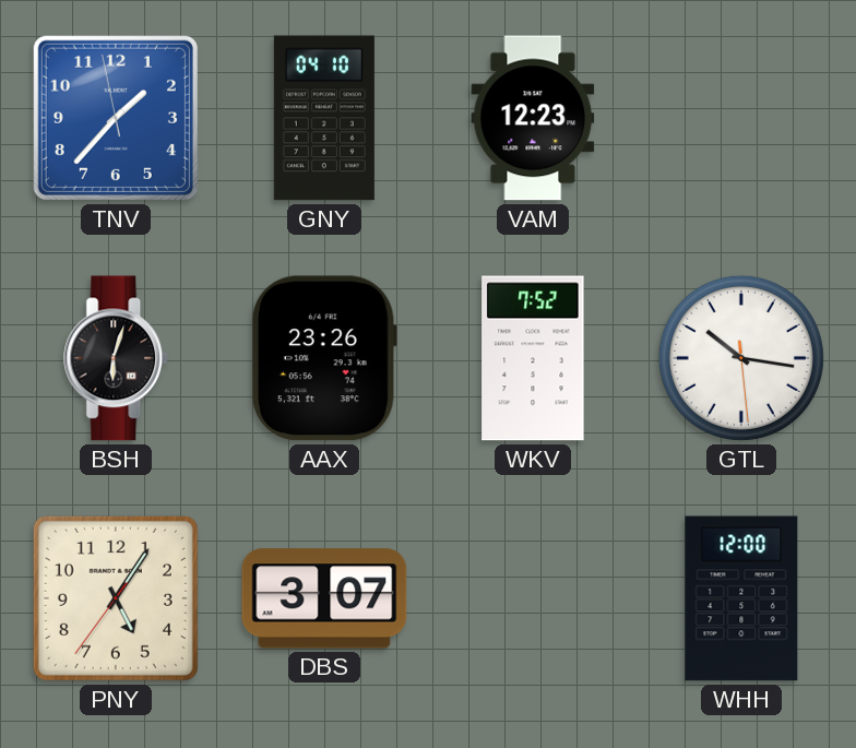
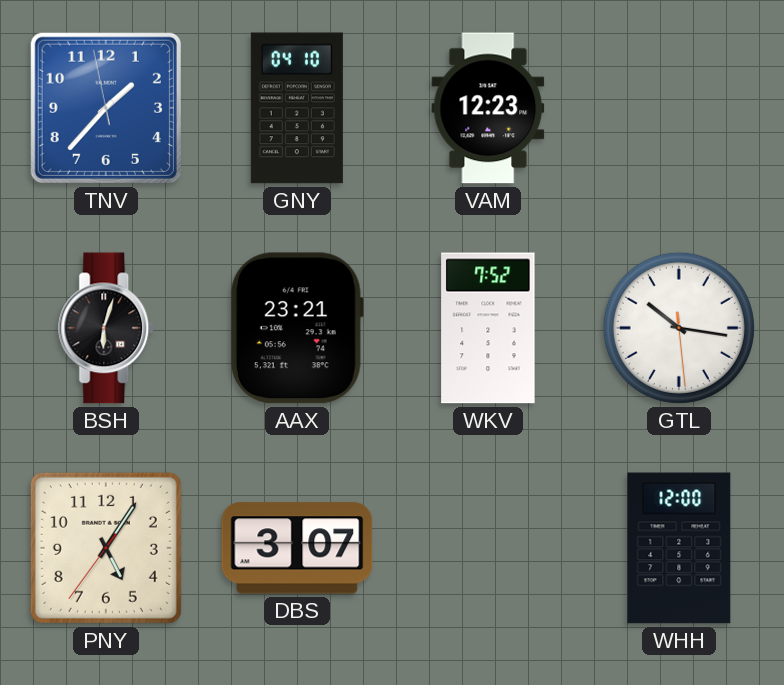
AAX: 23:26 -> 23:21 (297, 328)
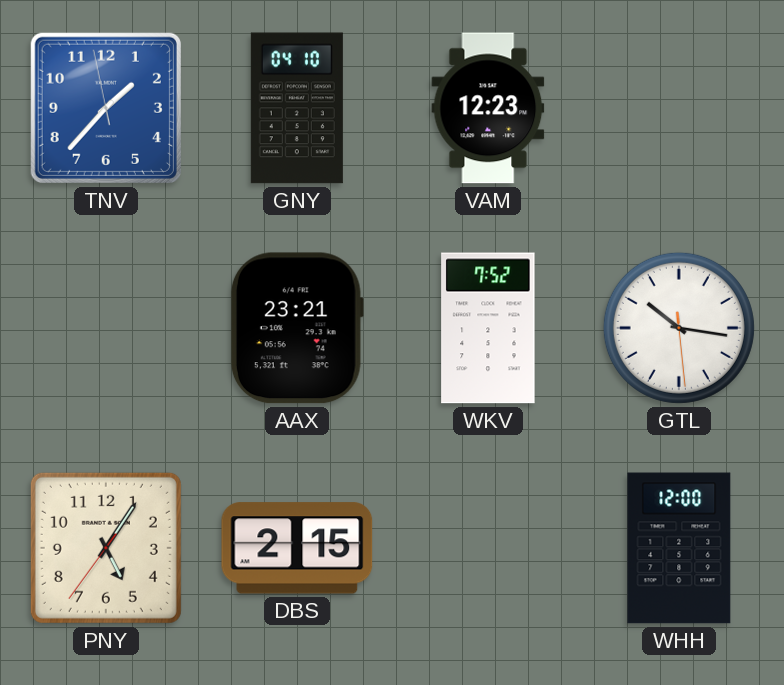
BSH: 6:03 -> none (107, 328)
DBS: 3:07 -> 2:15 (297, 548)
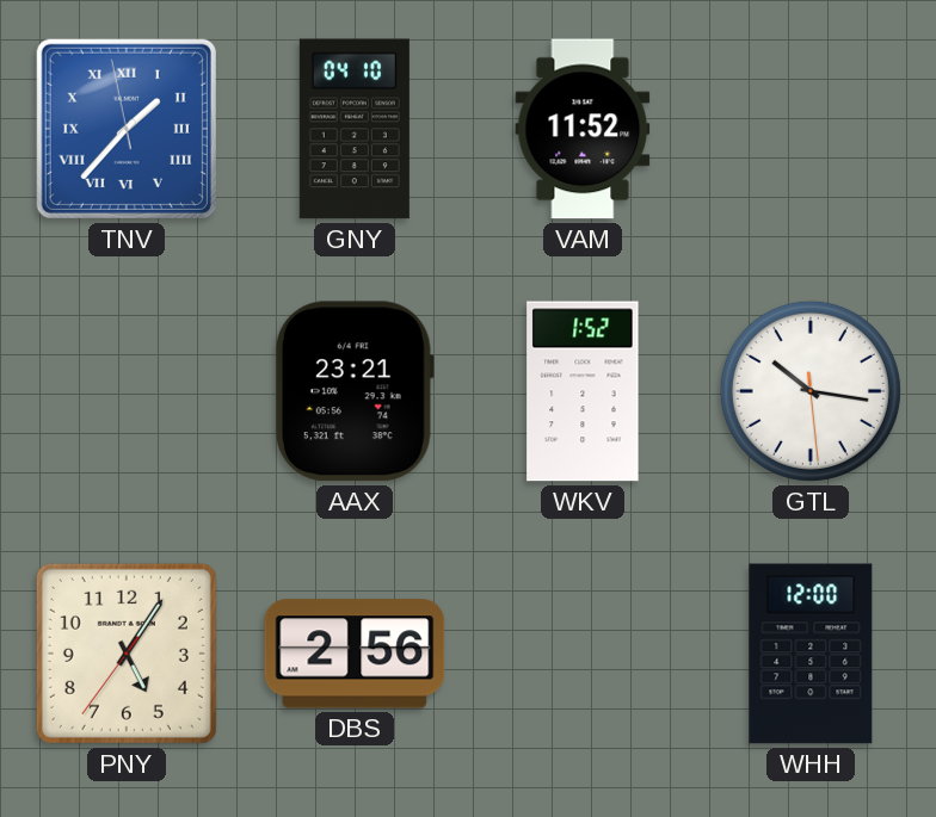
TNV numerals: Arabic -> Roman (127, 129)
VAM: 12:23 -> 11:52 (583, 129)
WKV: 7:52 -> 1:52 (583, 391)
DBS: 2:15 -> 2:56 (355, 654)
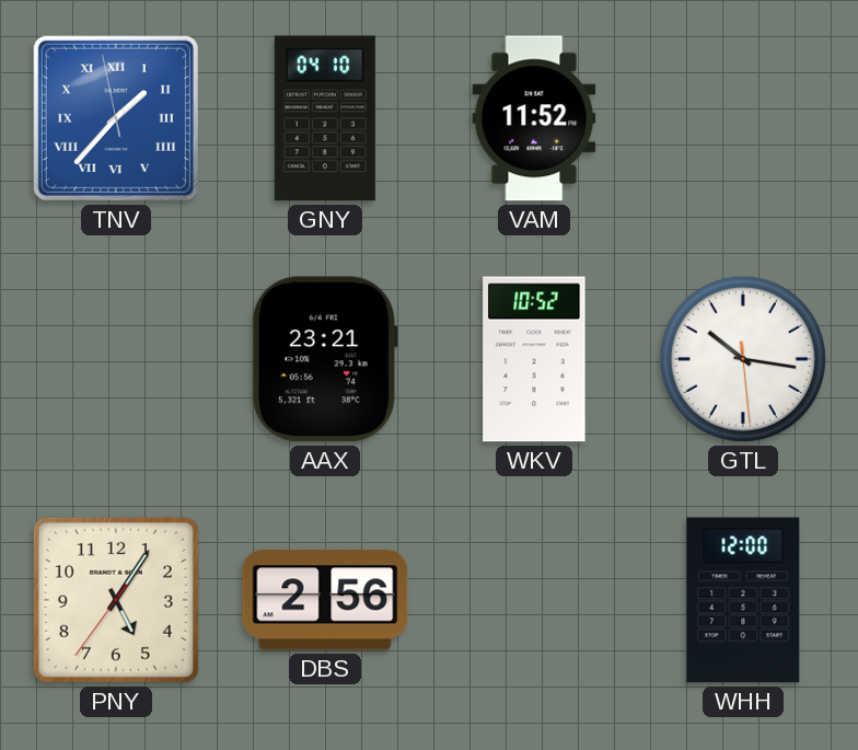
WKV: 1:52 -> 10:52 (534, 359)
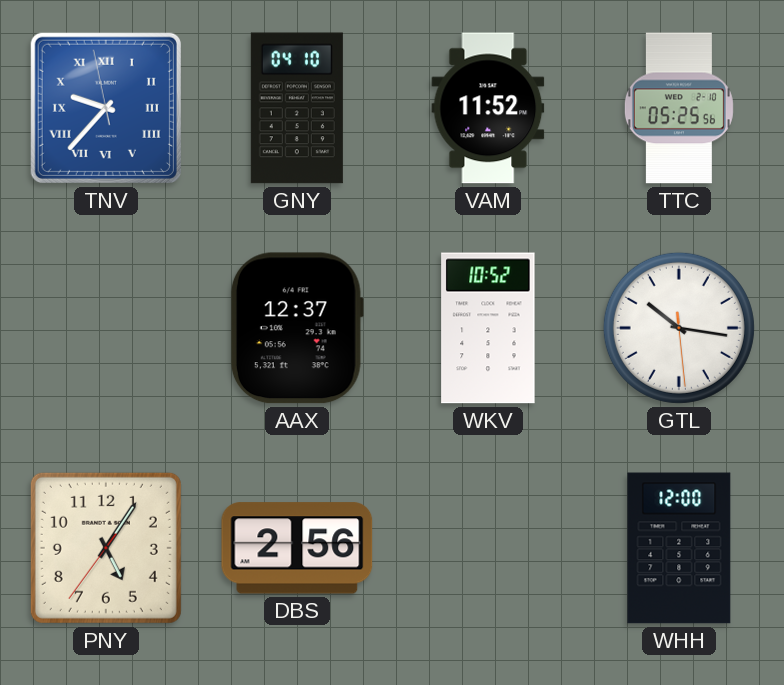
TNV: 1:36 -> 9:36 (106, 108)
TTC: none -> 05:25 (679, 108)
AAX: 23:21 -> 12:37 (297, 328)
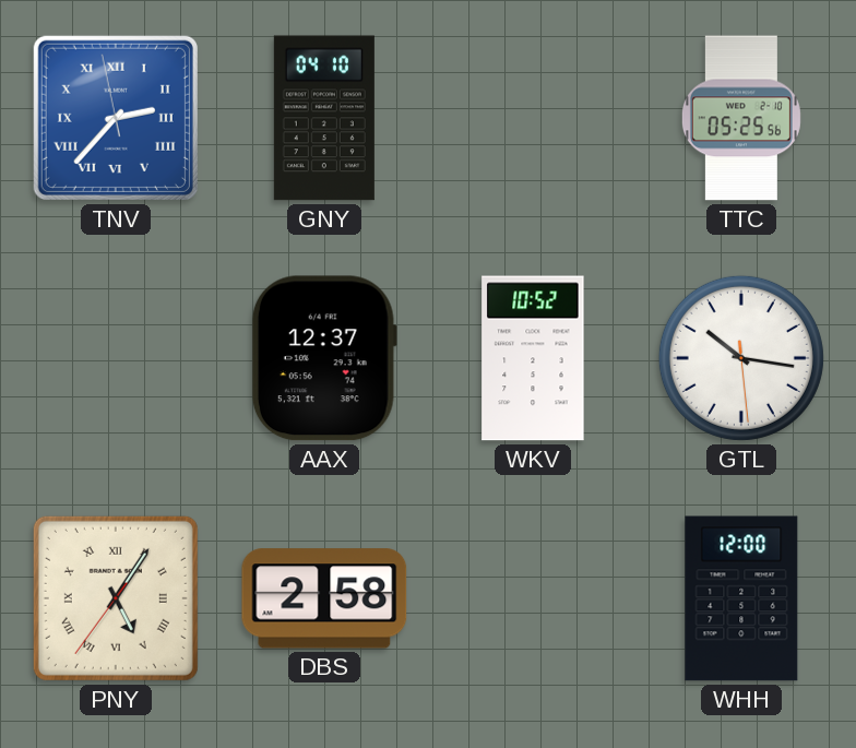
TNV: 9:36 -> 2:36 (116, 118)
VAM: 11:52 -> none (488, 108)
PNY numerals: Arabic -> Roman (116, 598)
DBS: 2:56 -> 2:58 (324, 598)
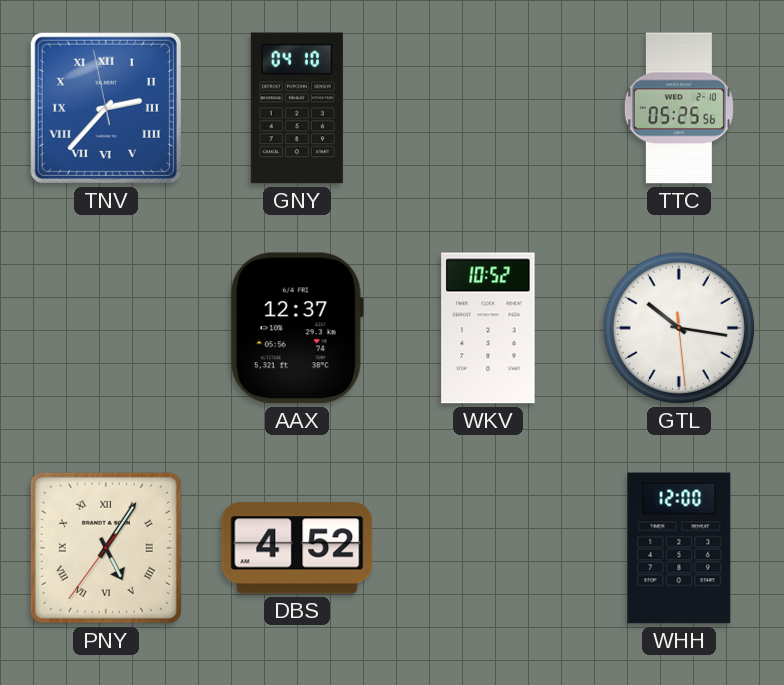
DBS: 2:58 -> 4:52 (297, 548)
